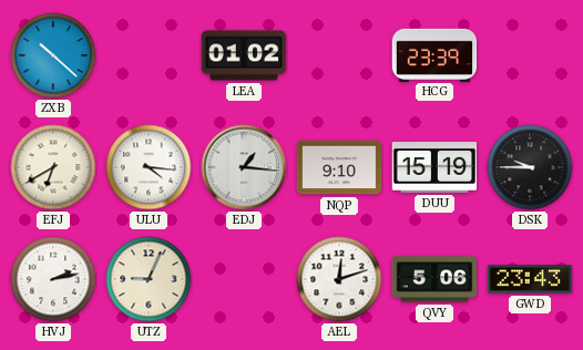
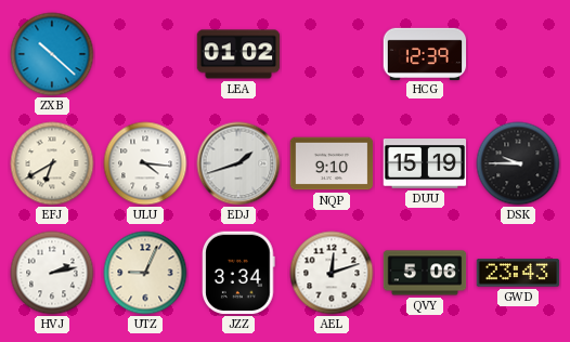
HCG: 23:39 -> 12:39 (425, 53)
EDJ: 1:16 -> 1:42 (238, 163)
JZZ: none -> 3:34 (239, 273)
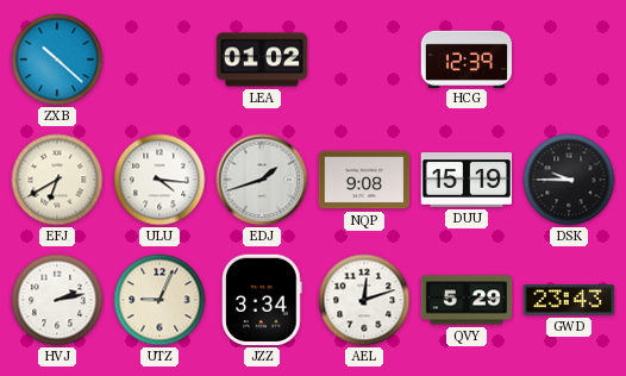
NQP: 9:10 -> 9:08 (364, 180)
QVY: 5:06 -> 5:29 (467, 300)
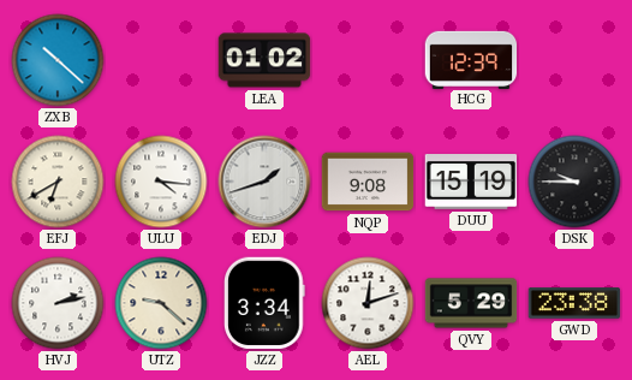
UTZ: 9:04 -> 9:22 (161, 303)
GWD: 23:43 -> 23:38 (574, 303)
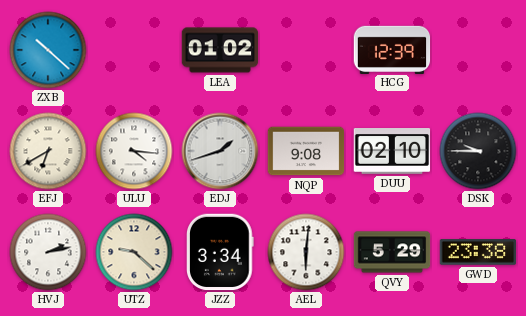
DUU: 15:19 -> 02:10 (392, 152)
AEL: 12:12 -> 6:01 (306, 252)
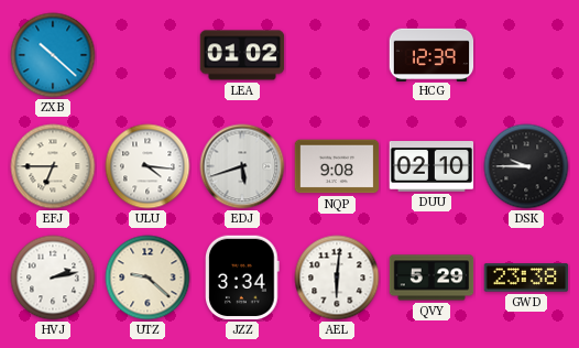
EFJ: 6:40 -> 6:45 (53, 166)
EDJ: 1:42 -> 5:42 (242, 166)
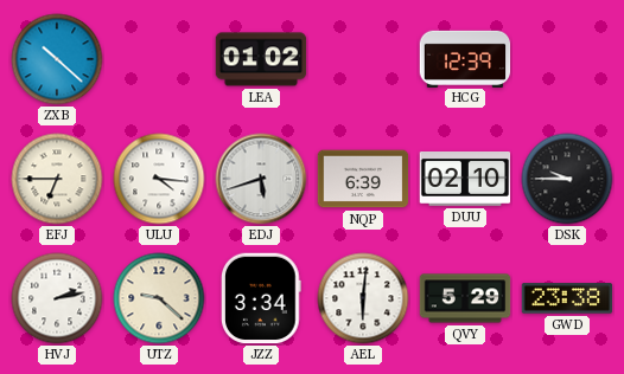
NQP: 9:08 -> 6:39 (363, 179)
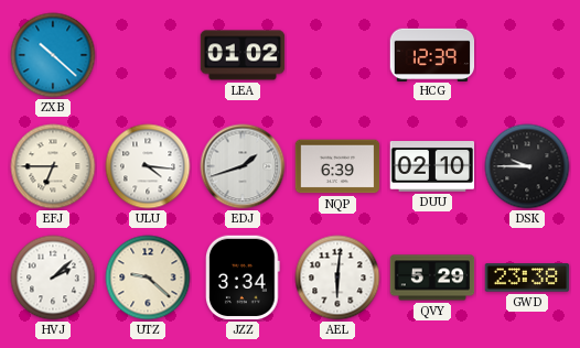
EDJ: 5:42 -> 1:42 (243, 166)
HVJ: 2:13 -> 2:08 (53, 278)
